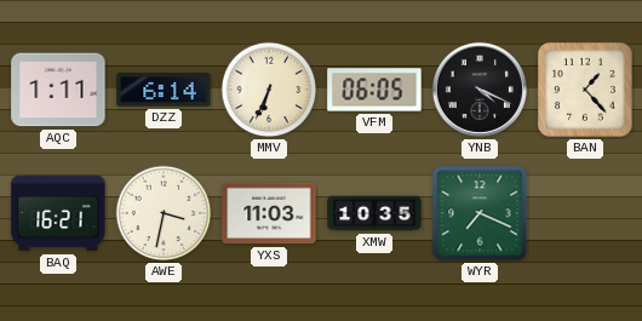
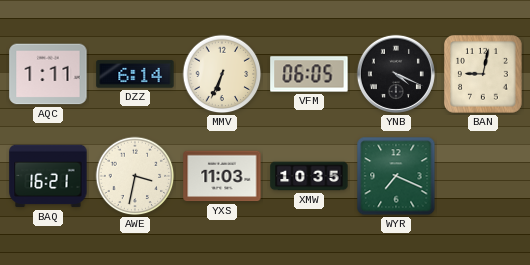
BAN: 1:23 -> 9:02 (484, 75)
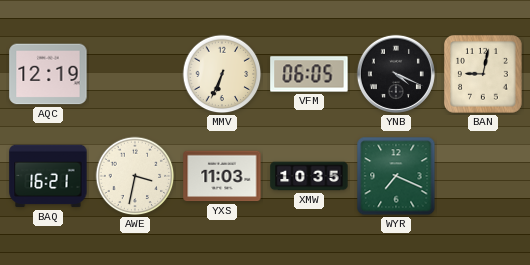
AQC: 1:11 -> 12:19 (48, 74)
DZZ: 6:14 -> none (135, 74)
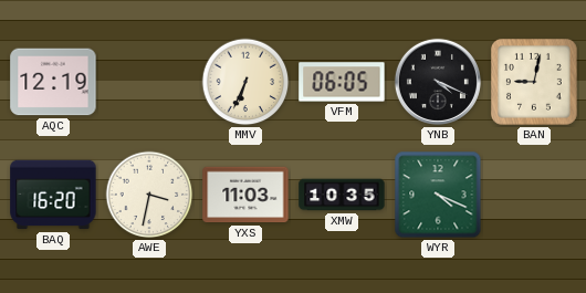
BAQ: 16:21 -> 16:20 (53, 195)
WYR: 7:19 -> 4:19 (438, 195)
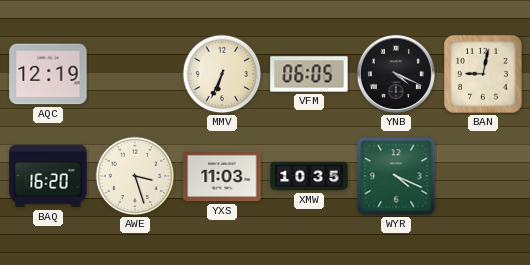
AWE: 3:32 -> 3:27 (135, 176)
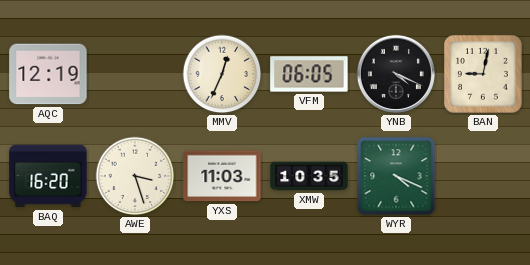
MMV: 6:34 -> 12:34 (222, 74)
